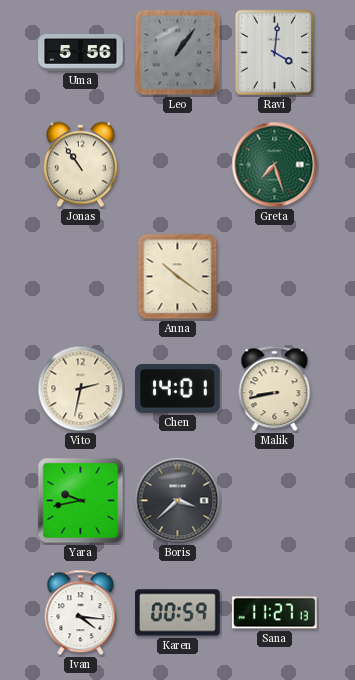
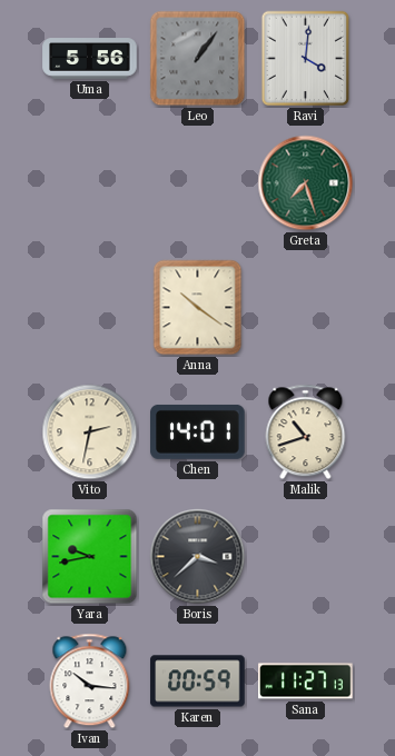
Jonas: 10:54 -> none (80, 165)
Malik: 8:43 -> 10:42 (306, 432)
Ivan: 4:16 -> 10:16 (90, 682)
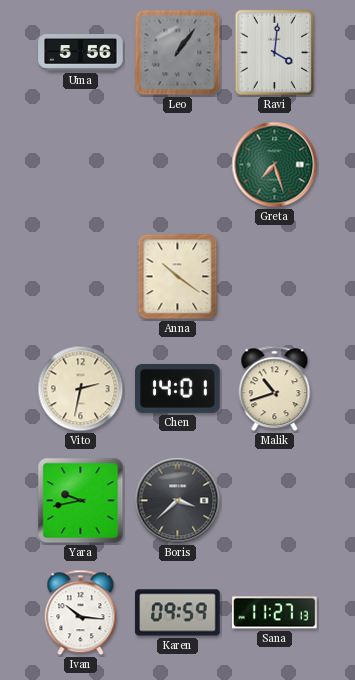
Karen: 00:59 -> 09:59 (178, 613)
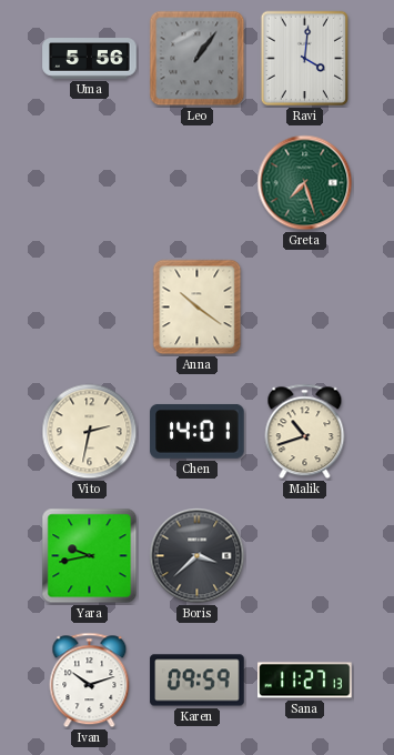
Ivan: 10:16 -> 10:12 (90, 681)
